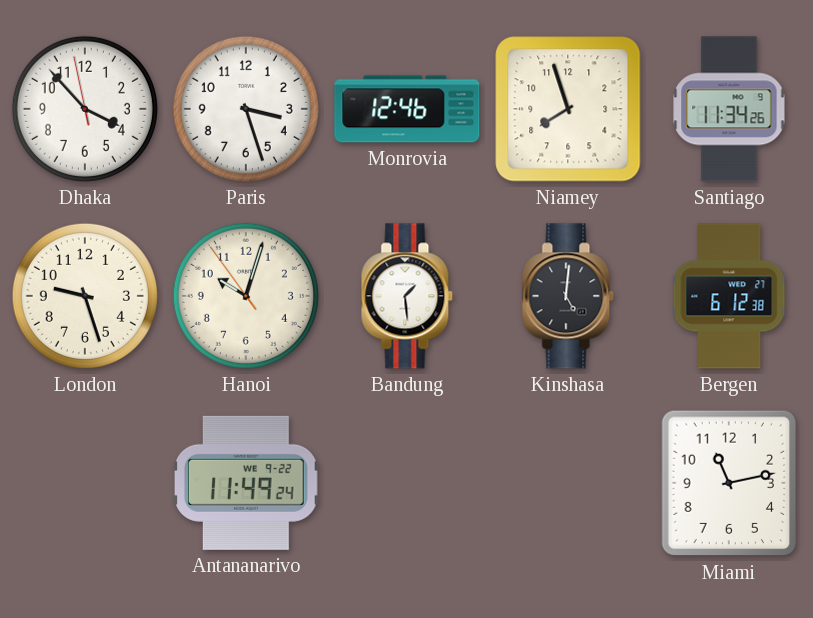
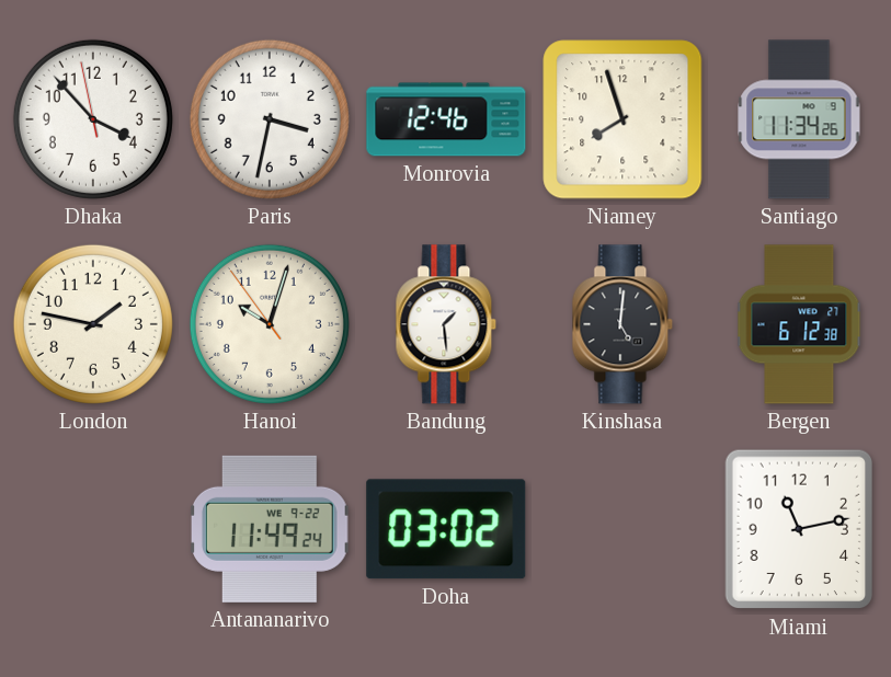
Paris: 3:27 -> 3:32 (270, 119)
London: 9:27 -> 1:47 (93, 324)
Doha: none -> 03:02 (446, 529)
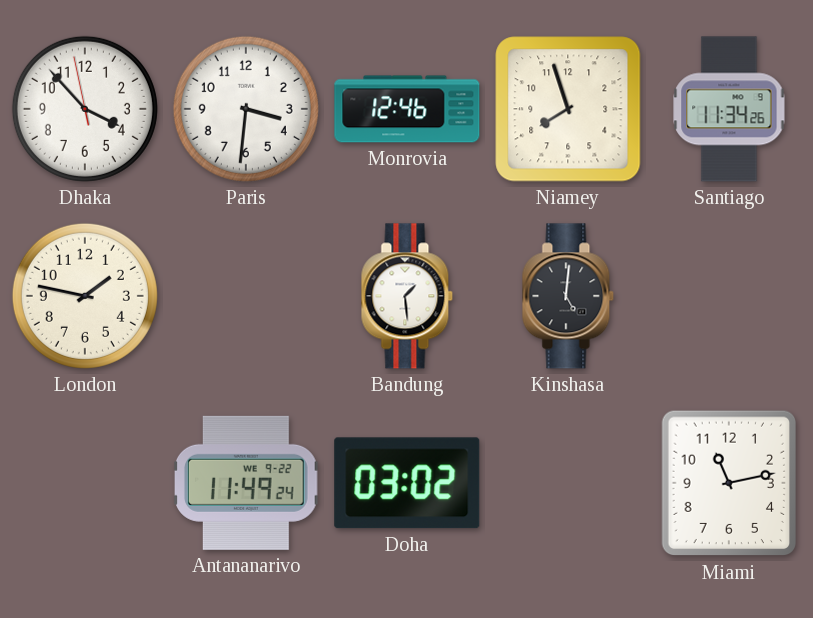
Paris: 3:32 -> 3:31 (246, 109)
Hanoi: 10:02 -> none (270, 324)
Bergen: 6:12 -> none (799, 324)
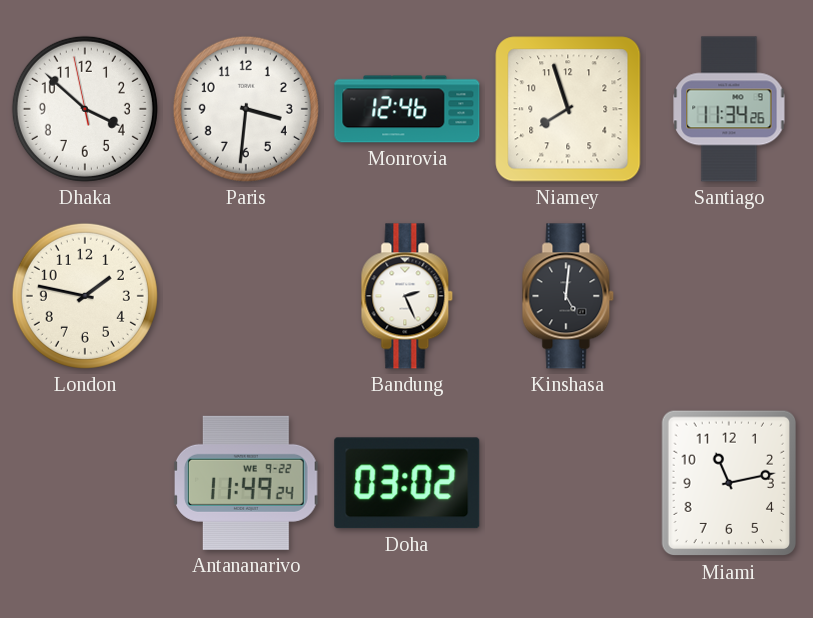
Dhaka: 3:52 -> 3:51 (85, 109)
Bandung: 1:29 -> 2:26 (407, 296)
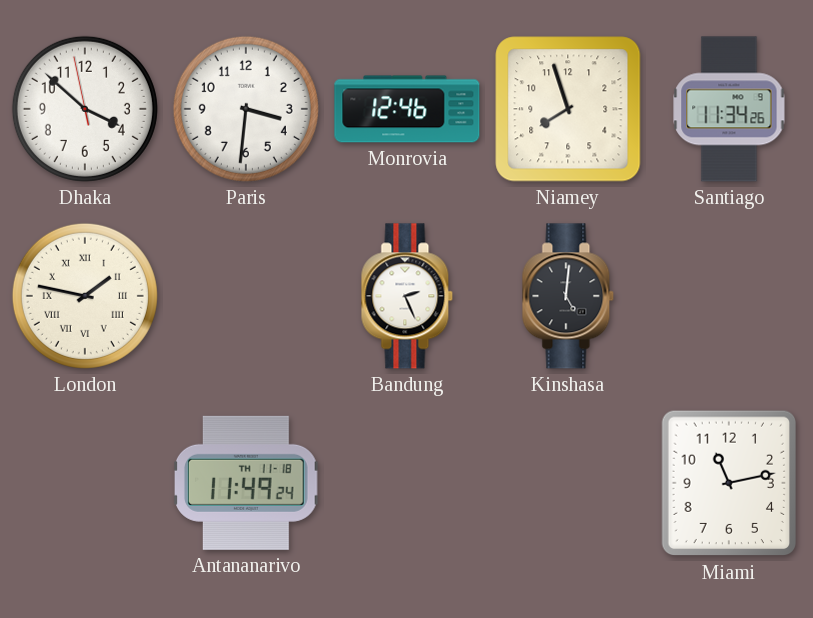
London numerals: Arabic -> Roman (85, 296)
Antananarivo date: WE 9-22 -> TH 11-18 (246, 483)
Doha: 03:02 -> none (407, 483)
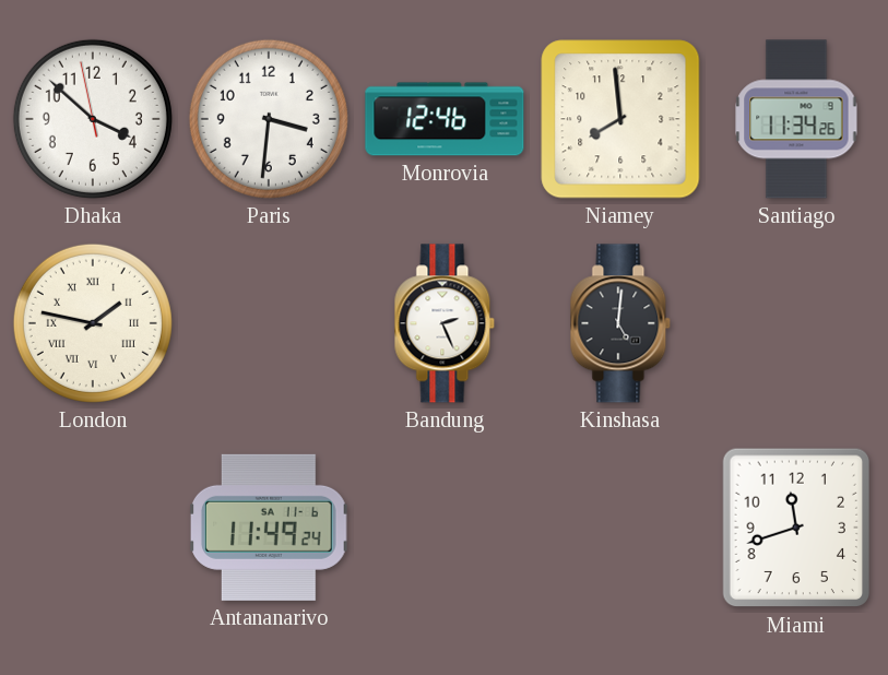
Niamey: 7:57 -> 7:59 (620, 119)
Antananarivo date: TH 11-18 -> SA 11-6 (269, 528)
Miami: 11:13 -> 11:42 (796, 528)
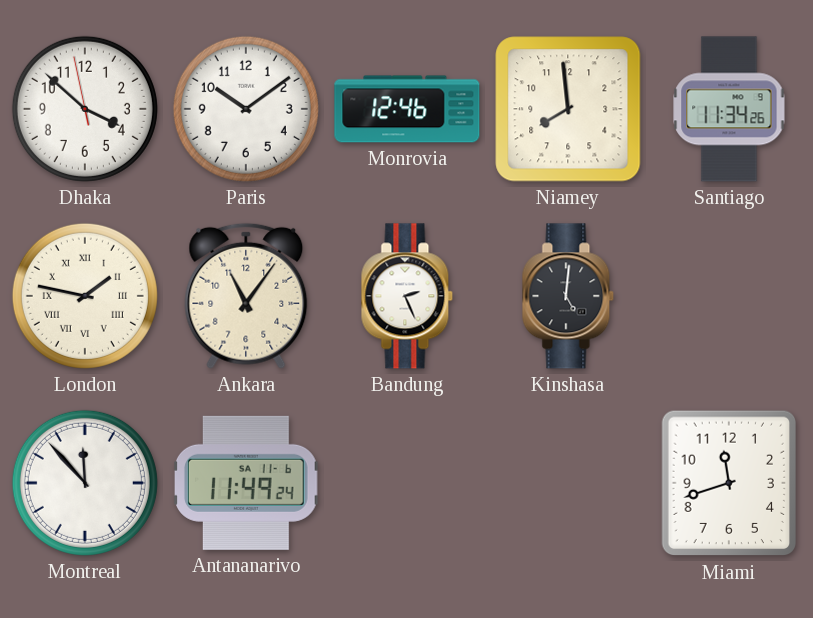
Paris: 3:31 -> 10:09 (246, 109)
Ankara: none -> 11:06 (246, 296)
Montreal: none -> 11:53 (85, 483)
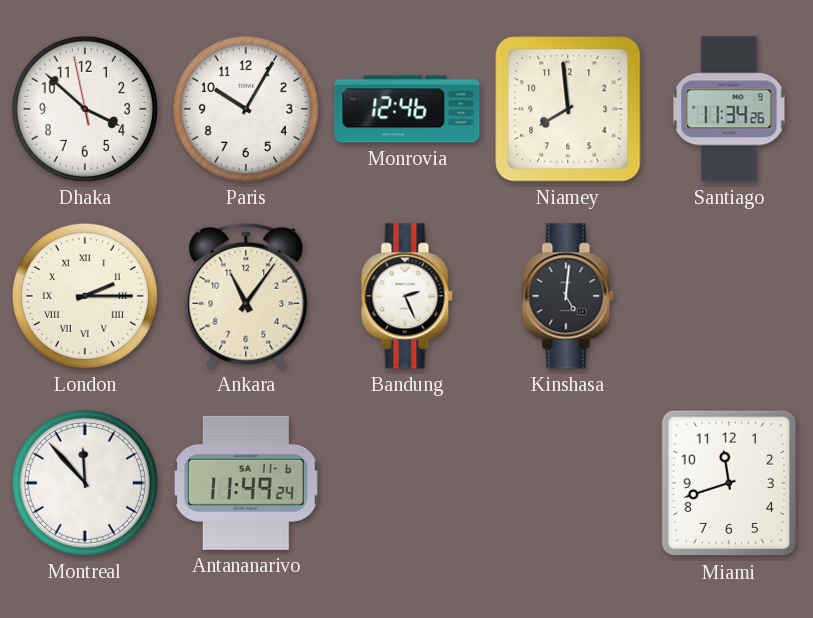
Paris: 10:09 -> 10:05 (246, 109)
London: 1:47 -> 2:15 (85, 296)
